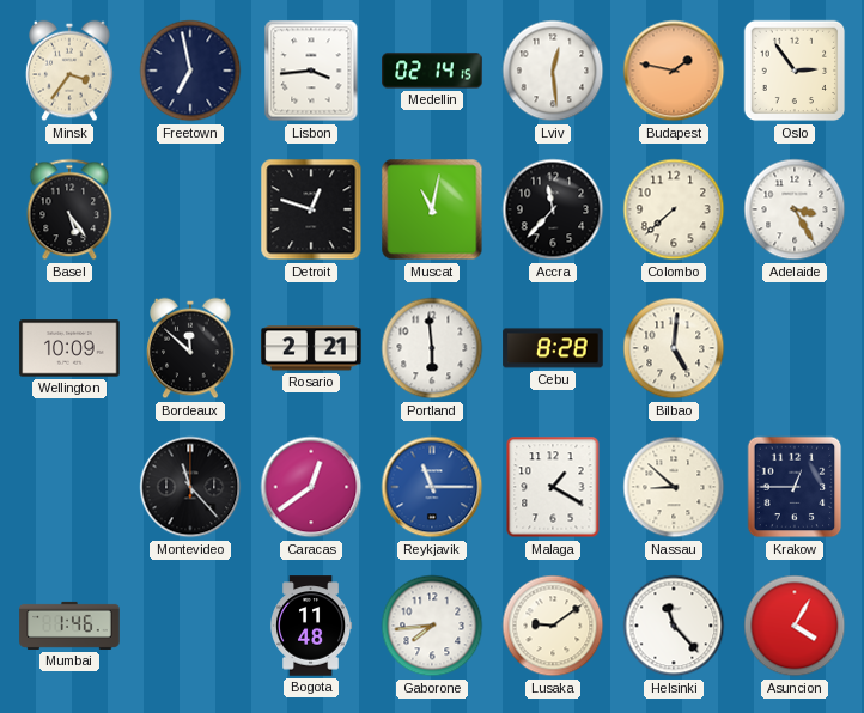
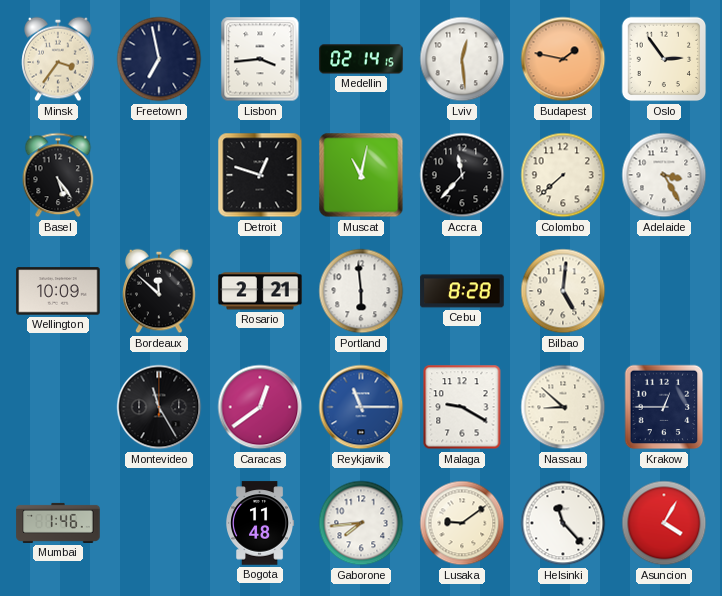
Montevideo: 11:23 -> 11:25 (159, 407)
Malaga: 1:20 -> 9:20 (462, 407)
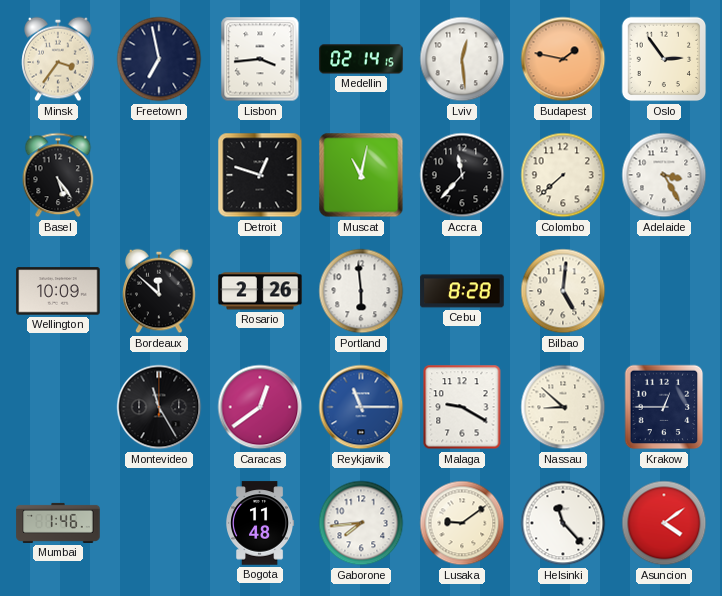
Rosario: 2:21 -> 2:26 (260, 291)
Asuncion: 4:05 -> 4:09 (664, 523)
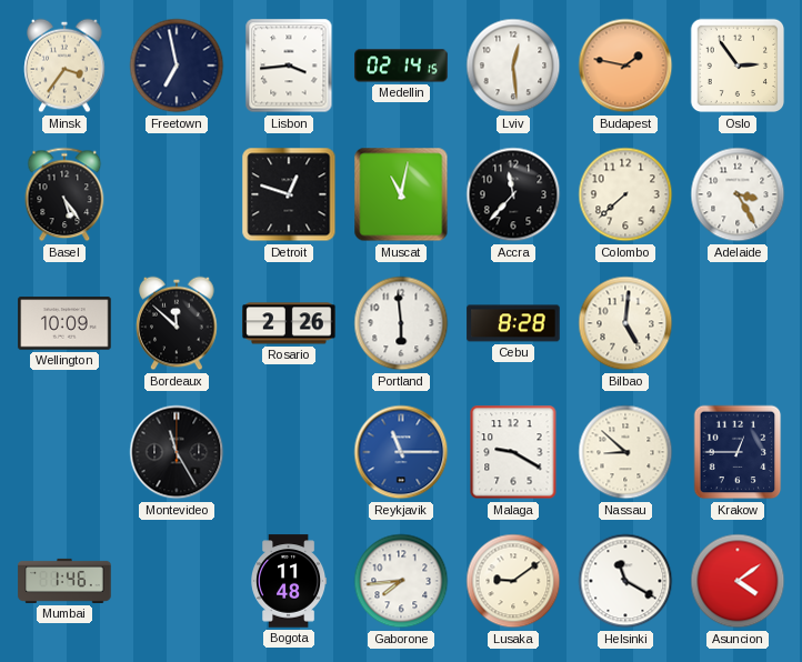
Caracas: 12:39 -> none (260, 407)
Helsinki: 11:23 -> 11:20 (625, 581)
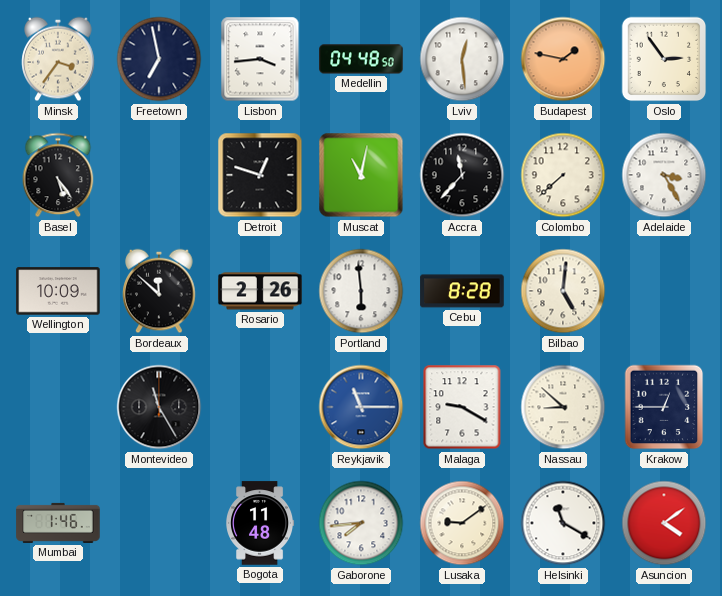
Medellin: 02:14 -> 04:48 (361, 59)
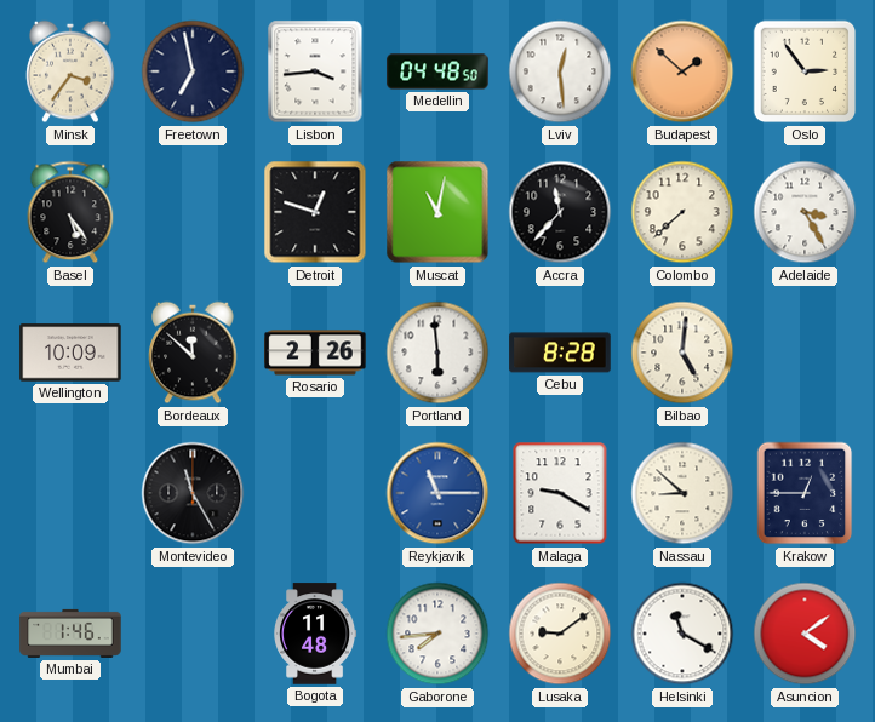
Budapest: 1:47 -> 1:52 (682, 71)
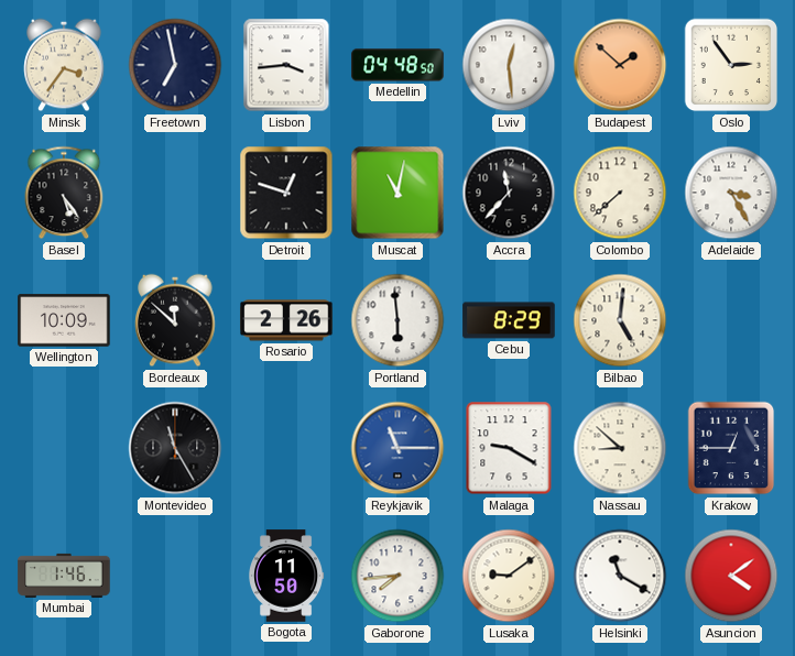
Cebu: 8:28 -> 8:29 (509, 320)
Bogota: 11:48 -> 11:50 (286, 576)
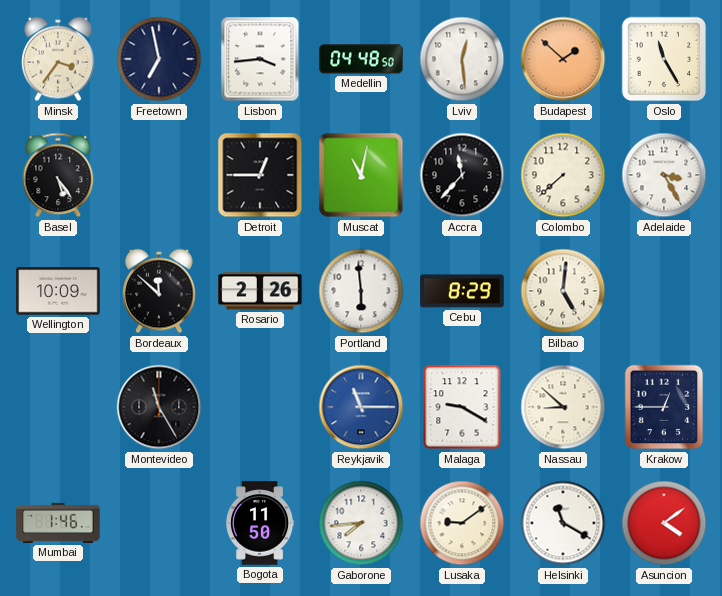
Oslo: 2:54 -> 11:25 (664, 59)
Detroit: 12:48 -> 12:45 (260, 175)
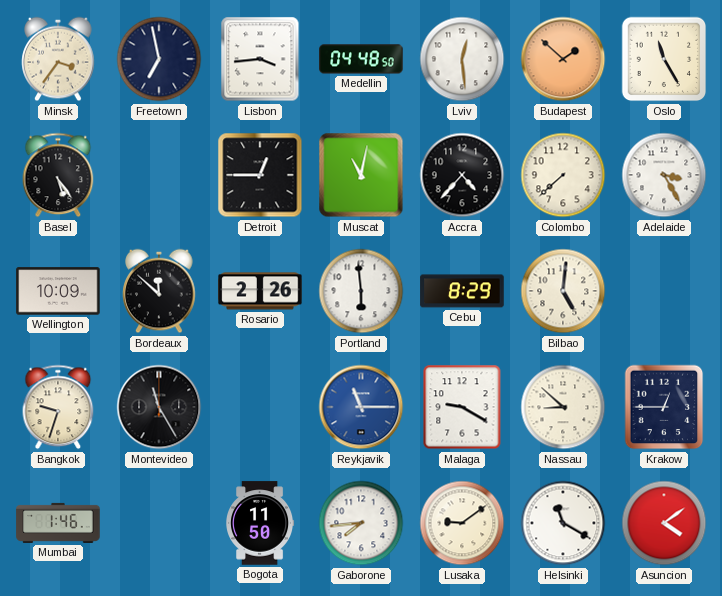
Accra: 11:37 -> 4:37 (462, 175)
Bangkok: none -> 9:33 (58, 407)
